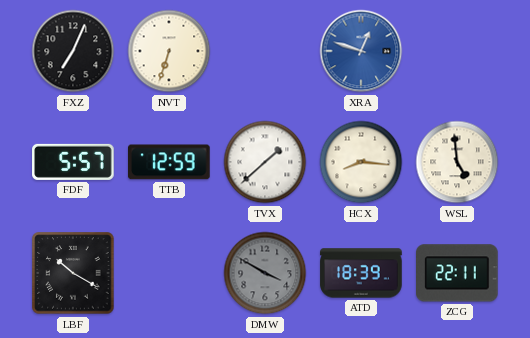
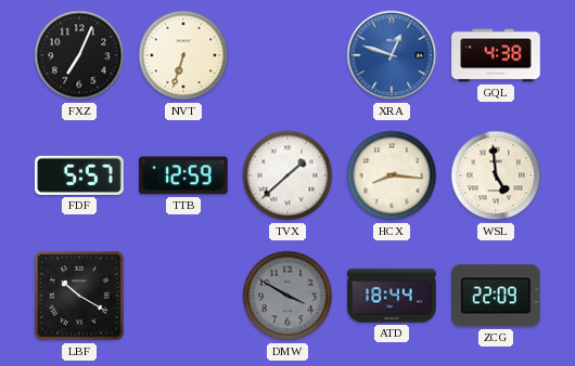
GQL: none -> 4:38 (496, 55)
ATD: 18:39 -> 18:44 (392, 296)
ZCG: 22:11 -> 22:09 (497, 296)
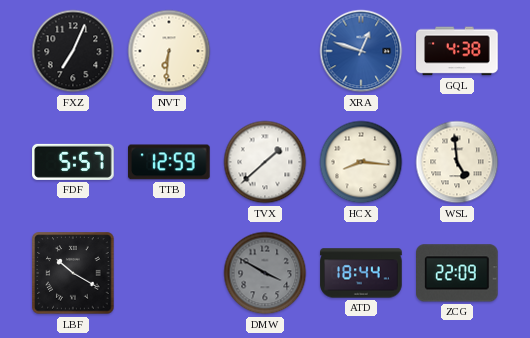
NVT: 6:33 -> 6:31 (169, 51)
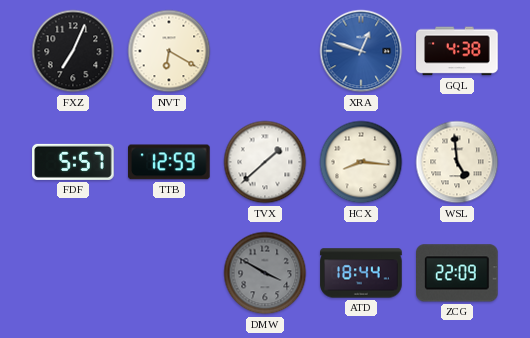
NVT: 6:31 -> 6:20 (169, 51)
LBF: 10:20 -> none (73, 273)
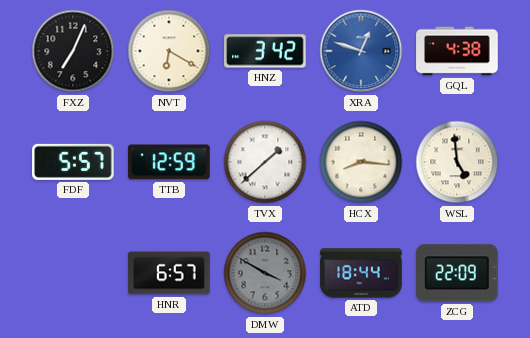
HNZ: none -> 3:42 (265, 51)
HNR: none -> 6:57 (169, 273)
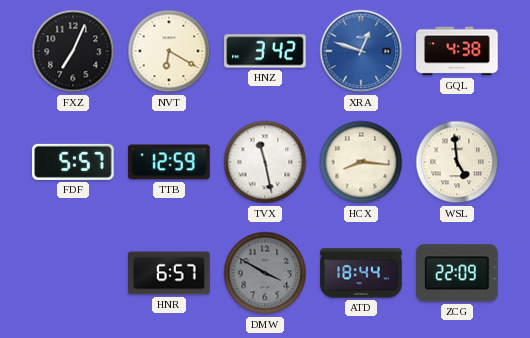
TVX: 1:38 -> 11:28 (265, 162)
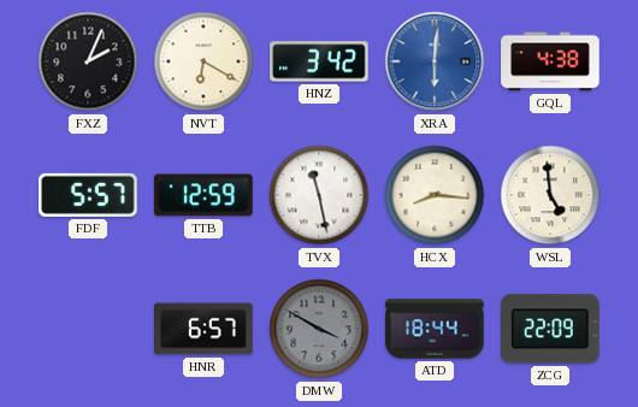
FXZ: 7:04 -> 2:04 (88, 61)
XRA: 12:48 -> 6:01 (435, 61)
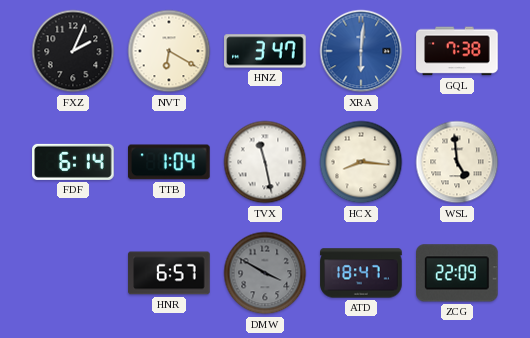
HNZ: 3:42 -> 3:47 (265, 51)
GQL: 4:38 -> 7:38 (457, 51)
FDF: 5:57 -> 6:14 (73, 162)
TTB: 12:59 -> 1:04 (170, 162)
ATD: 18:44 -> 18:47 (361, 273)
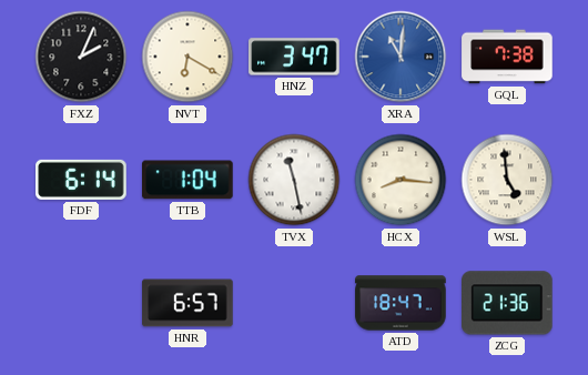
XRA: 6:01 -> 11:01 (401, 57)
DMW: 3:50 -> none (265, 273)
ZCG: 22:09 -> 21:36 (508, 303)
